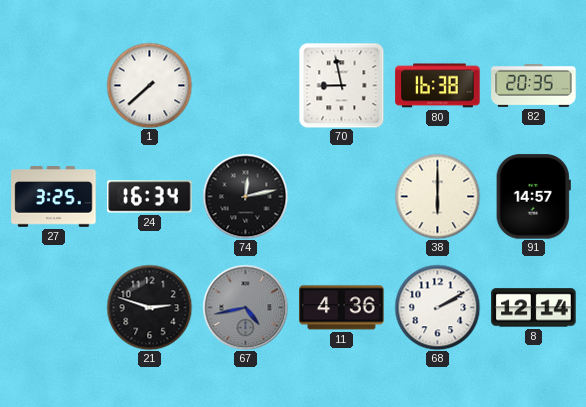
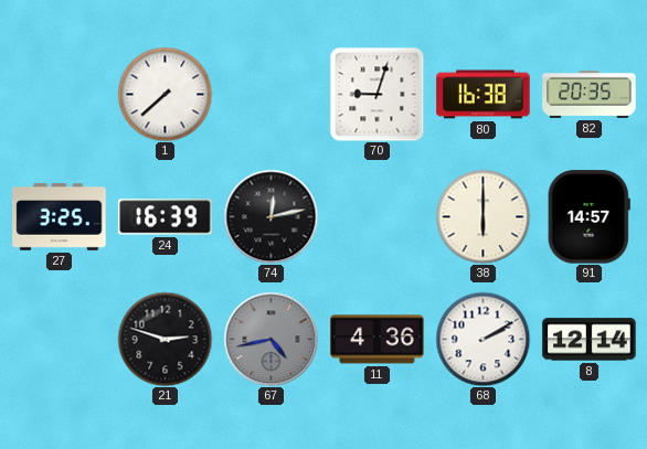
70: 8:58 -> 9:03 (376, 94)
24: 16:34 -> 16:39 (166, 217)
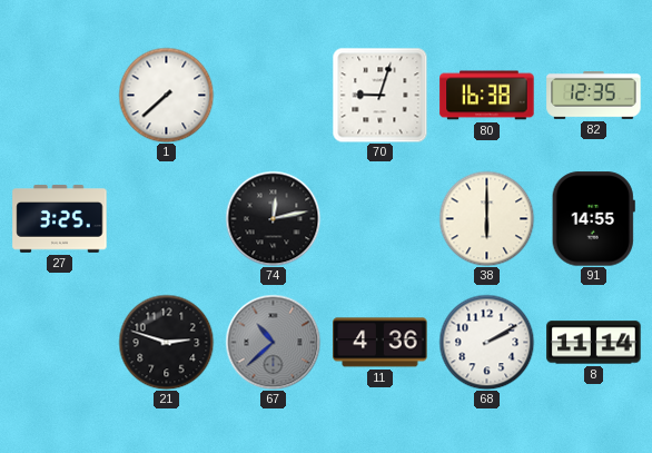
82: 20:35 -> 12:35 (594, 96)
24: 16:39 -> none (166, 217)
91: 14:57 -> 14:55 (593, 219)
67: 4:43 -> 10:38 (273, 342)
8: 12:14 -> 11:14 (594, 343)
